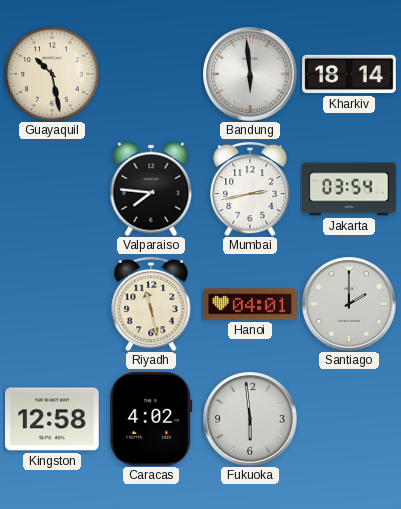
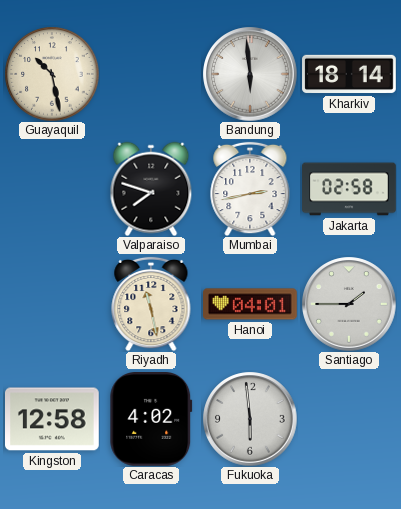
Valparaiso: 7:46 -> 7:48 (151, 189)
Jakarta: 03:54 -> 02:58 (349, 189)
Santiago: 2:00 -> 1:45 (349, 304)
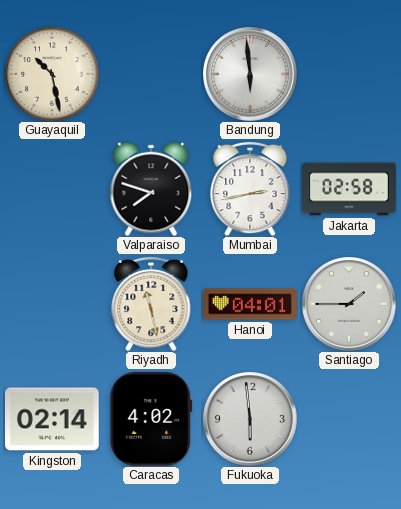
Kharkiv: 18:14 -> none (349, 74)
Kingston: 12:58 -> 02:14 (53, 419)
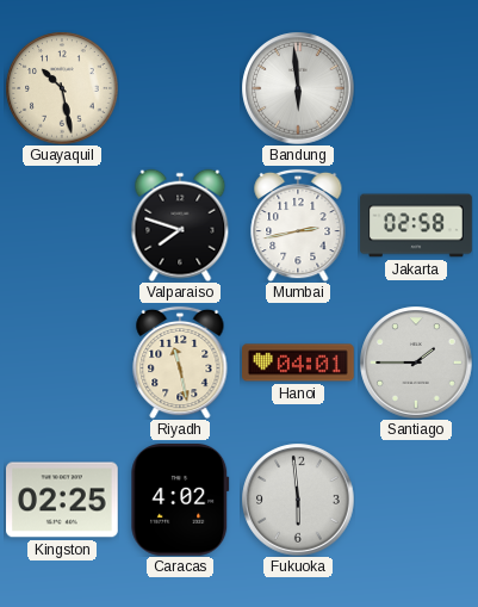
Kingston: 02:14 -> 02:25 (63, 500)
